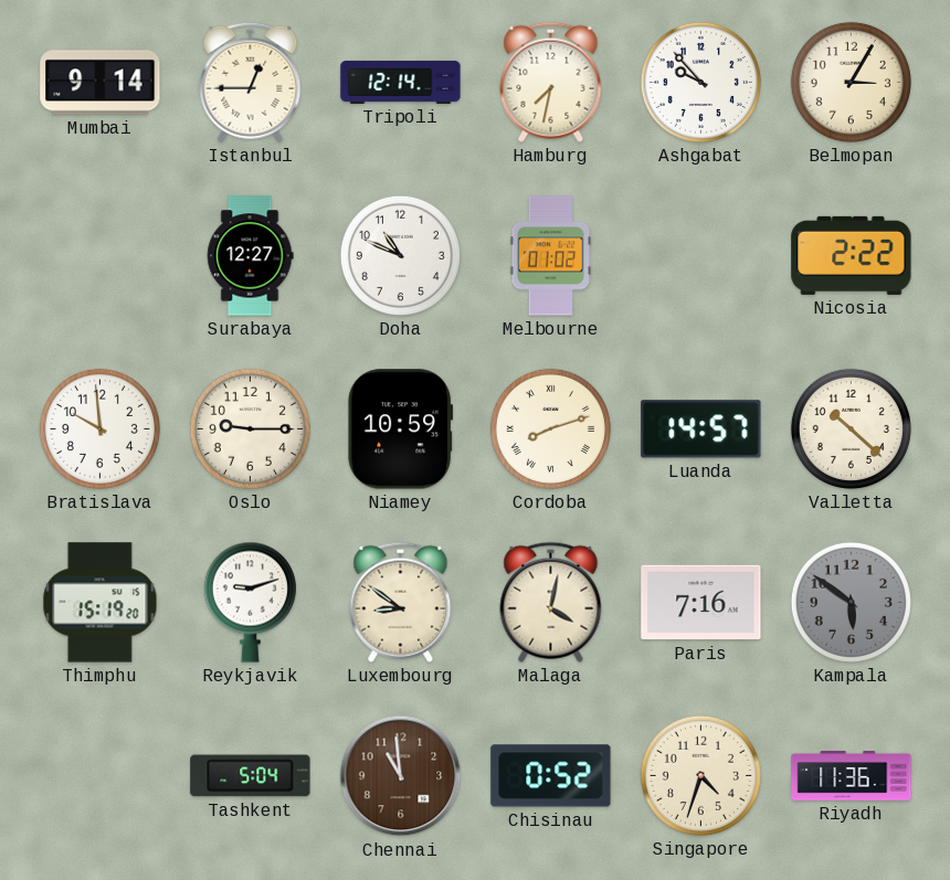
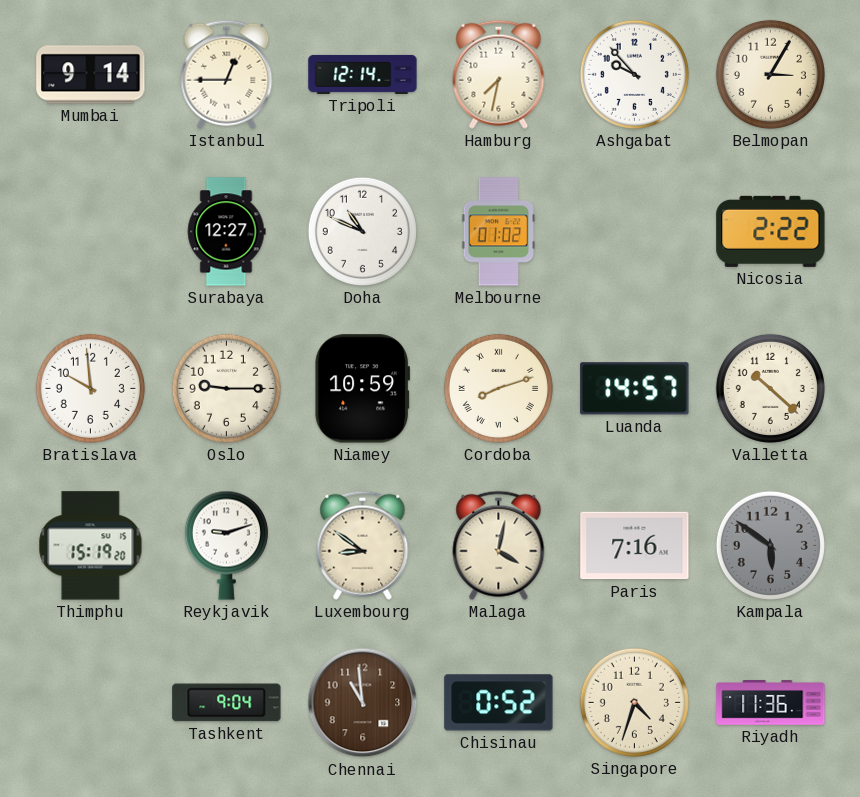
Tashkent: 5:04 -> 9:04 (227, 703)
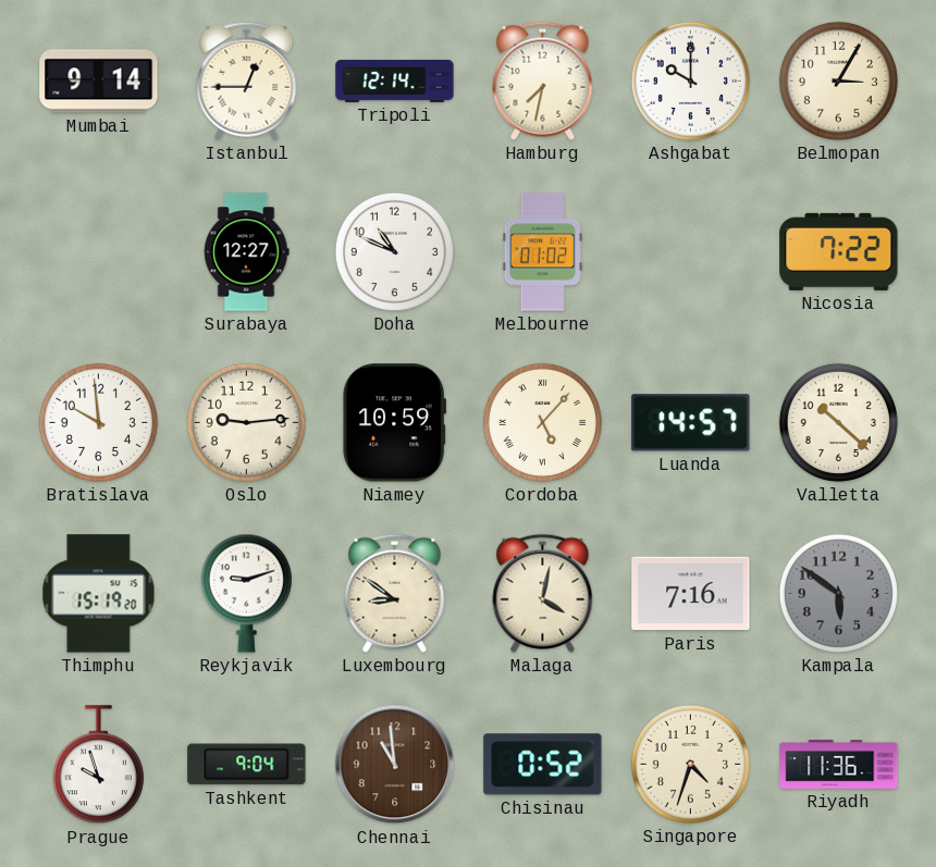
Ashgabat: 9:53 -> 10:00 (690, 80)
Nicosia: 2:22 -> 7:22 (839, 251)
Oslo: 9:15 -> 9:14 (246, 422)
Cordoba: 8:12 -> 5:07 (542, 422)
Prague: none -> 9:57 (98, 765)
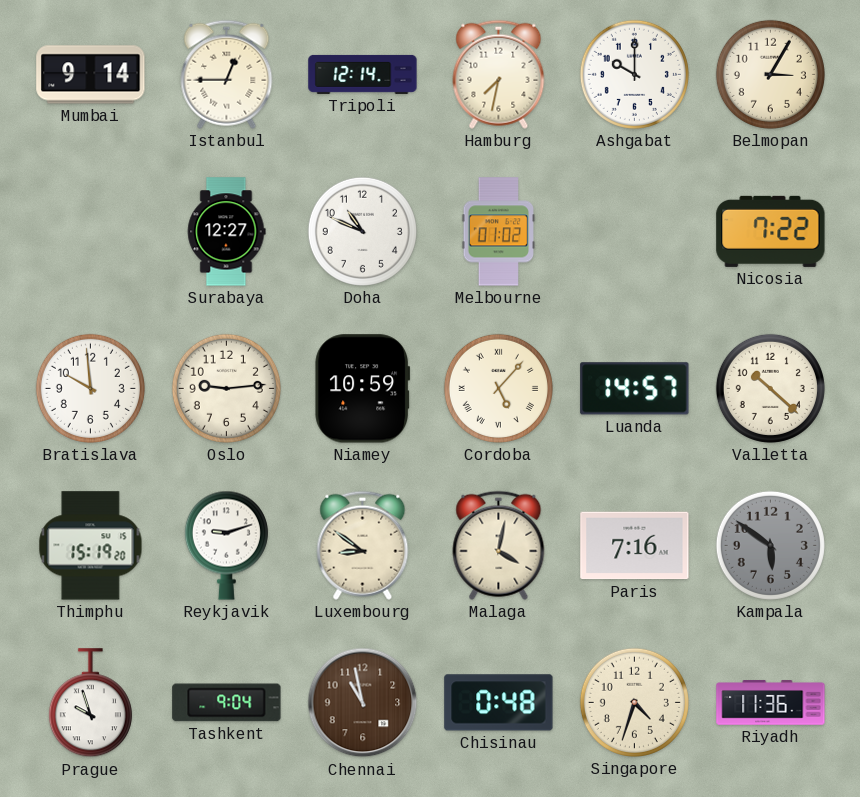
Chennai: 10:59 -> 10:58 (363, 703)
Chisinau: 0:52 -> 0:48 (499, 703)
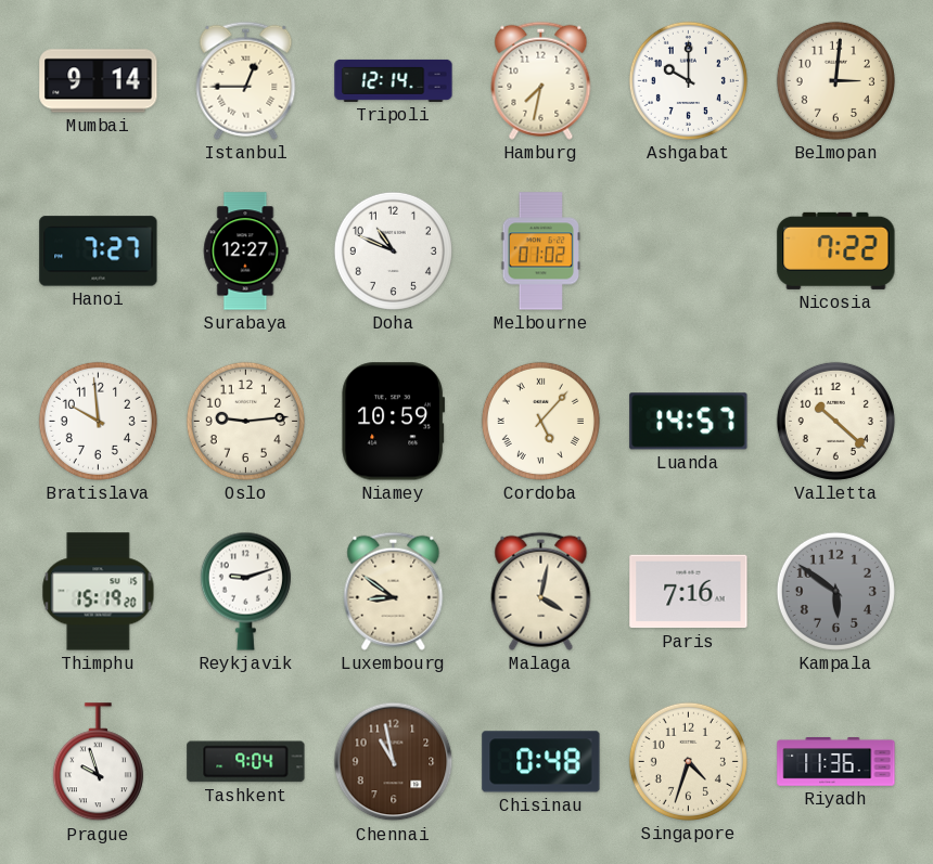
Belmopan: 3:05 -> 3:01 (835, 80)
Hanoi: none -> 7:27 (99, 252)
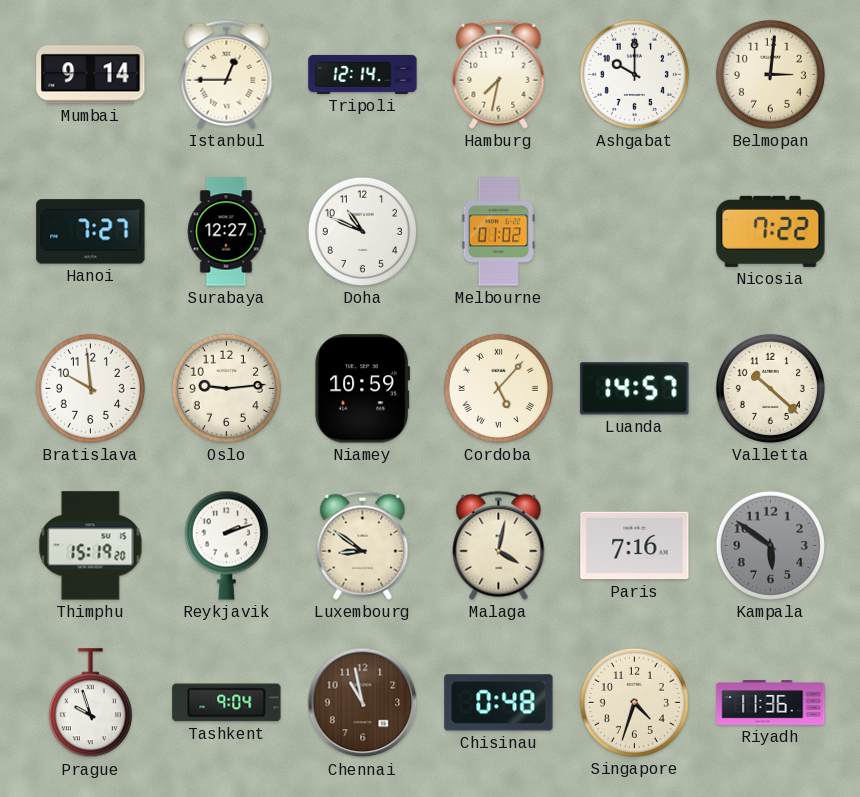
Reykjavik: 9:12 -> 2:12 (226, 545)
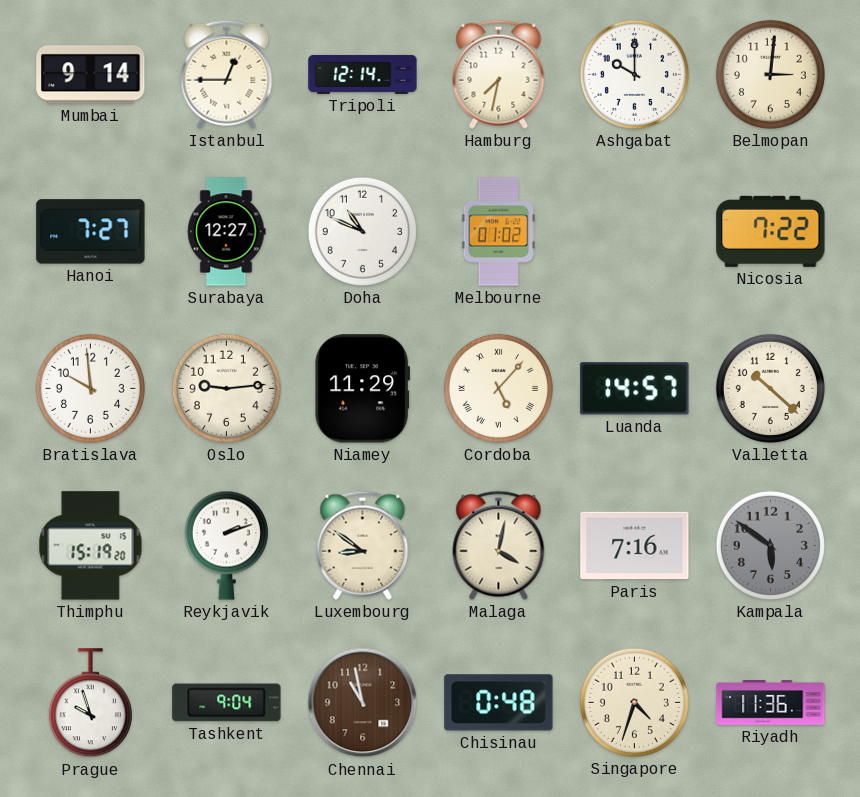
Niamey: 10:59 -> 11:29 (363, 389)
